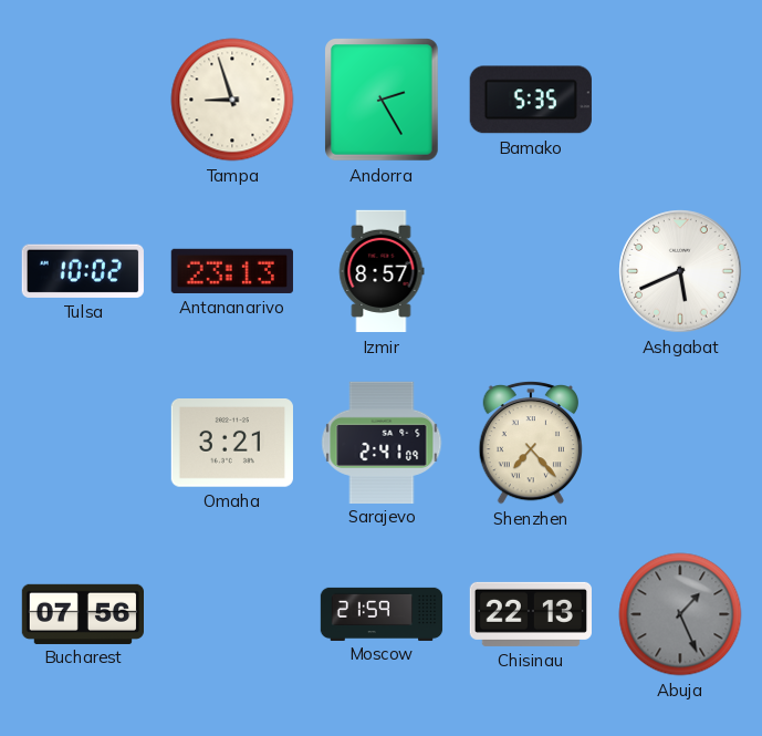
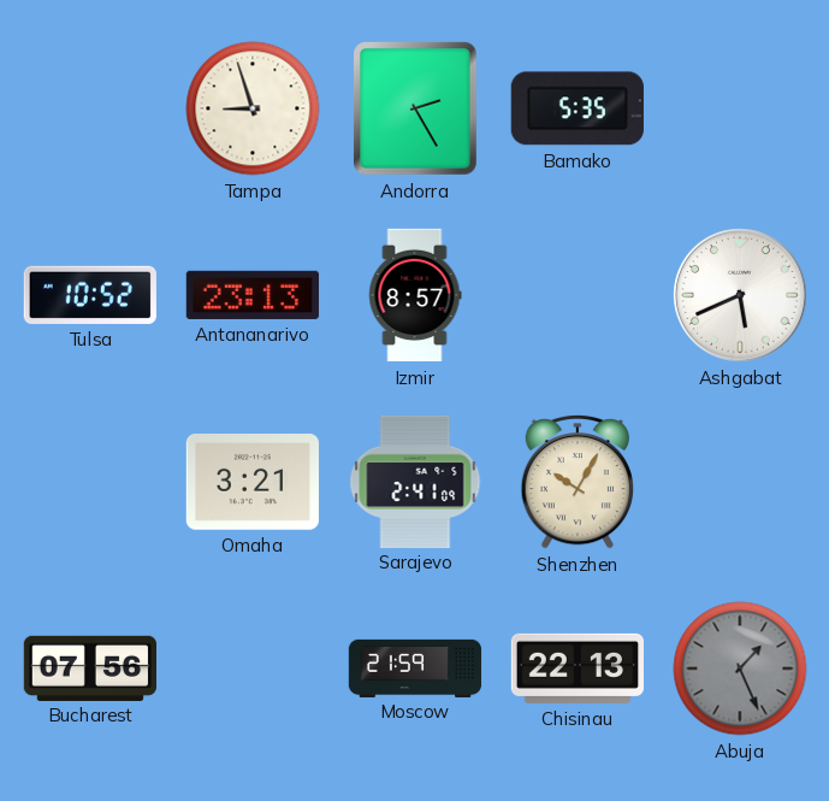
Tulsa: 10:02 -> 10:52 (90, 295)
Shenzhen: 7:23 -> 10:05 (576, 482)
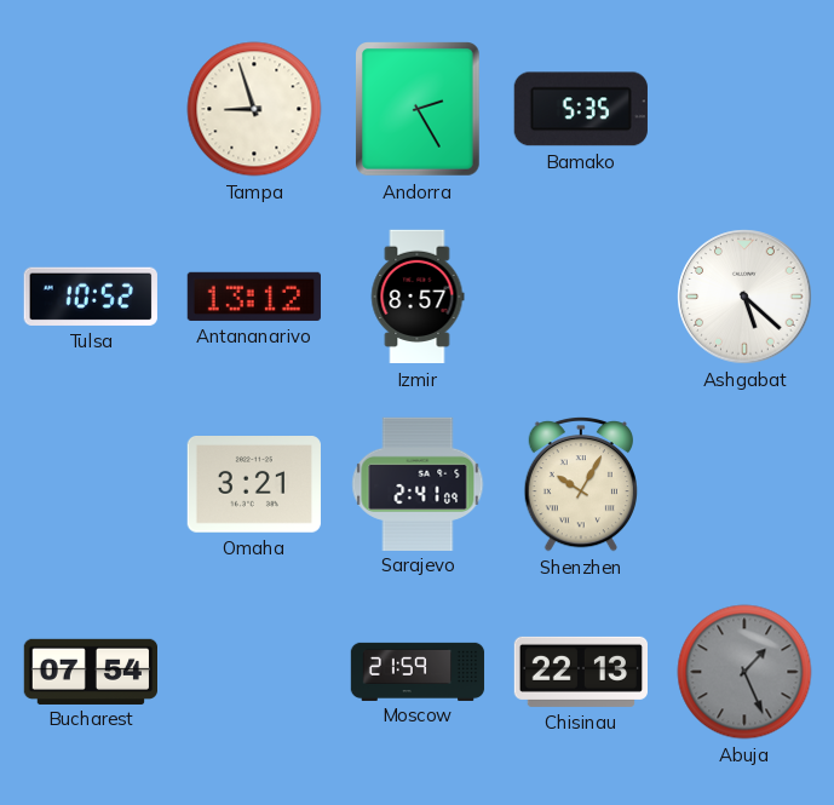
Antananarivo: 23:13 -> 13:12 (253, 297)
Ashgabat: 5:41 -> 5:22 (744, 297)
Bucharest: 07:56 -> 07:54 (90, 671)
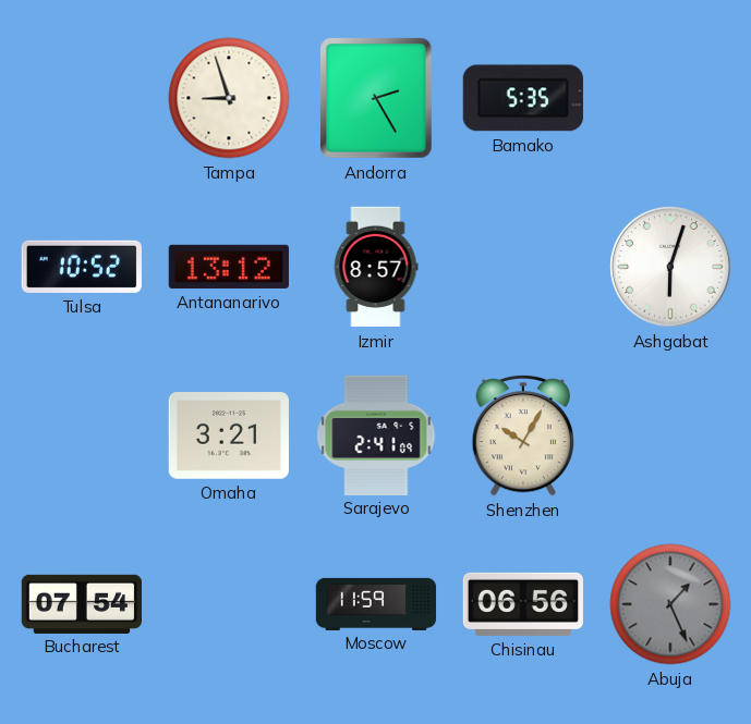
Ashgabat: 5:22 -> 6:03 (670, 267)
Moscow: 21:59 -> 11:59 (376, 603)
Chisinau: 22:13 -> 06:56 (523, 604)
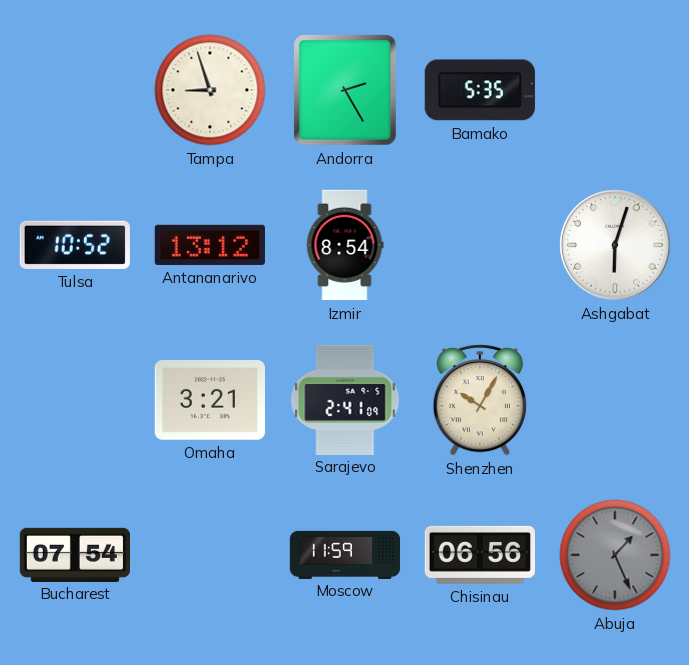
Izmir: 8:57 -> 8:54 (345, 245)
